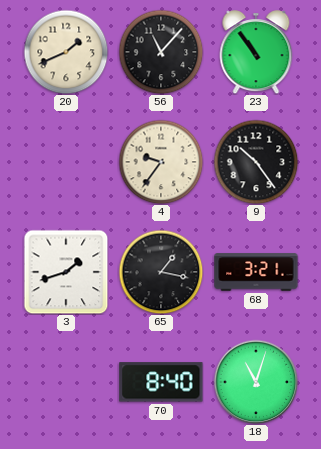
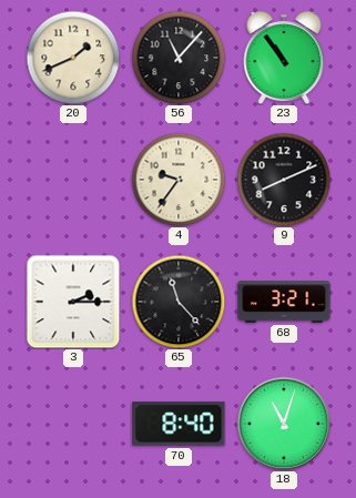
9: 10:24 -> 8:11 (284, 180)
3: 1:42 -> 2:15 (73, 302)
65: 1:17 -> 11:23 (179, 302)
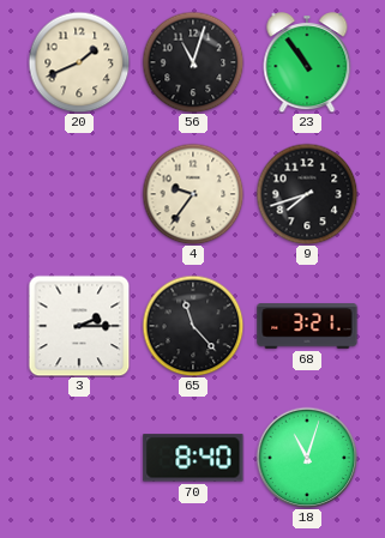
56: 11:07 -> 11:03 (193, 62)
9: 8:11 -> 7:42 (307, 194)
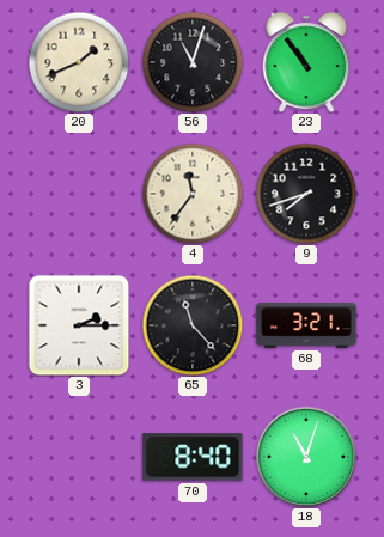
4: 9:36 -> 11:36 (193, 194)
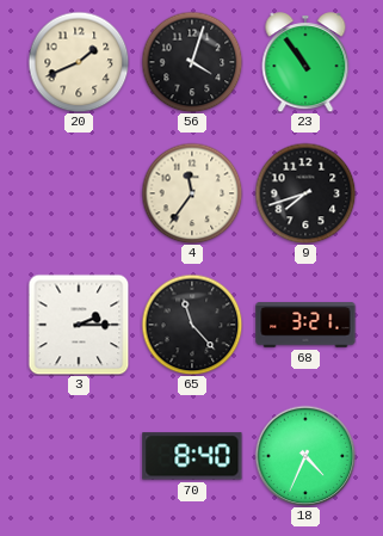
56: 11:03 -> 4:03 (192, 62)
18: 11:03 -> 4:34 (305, 456)
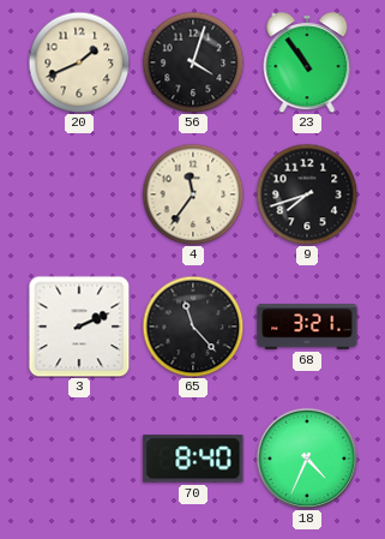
3: 2:15 -> 2:11 (79, 327)
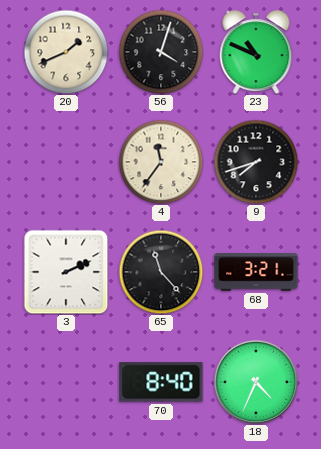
23: 10:54 -> 10:49 (256, 52)
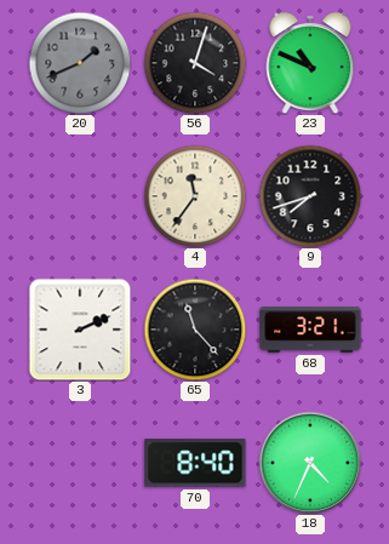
20 dial: cream -> grey (80, 63)
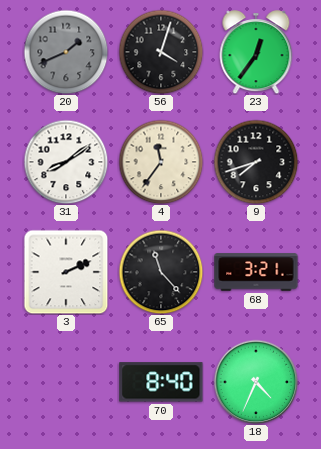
23: 10:49 -> 12:36 (256, 52)
31: none -> 8:09 (66, 162)
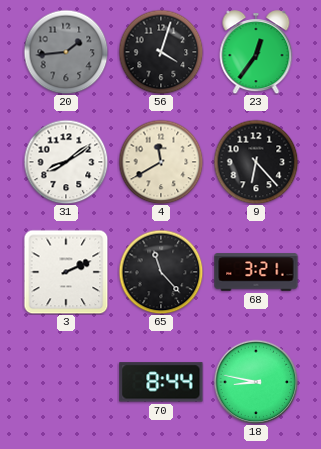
20: 1:41 -> 1:44 (66, 52)
4: 11:36 -> 11:40 (161, 162)
9: 7:42 -> 6:23 (256, 162)
70: 8:40 -> 8:44 (161, 382)
18: 4:34 -> 8:47 (256, 382)
